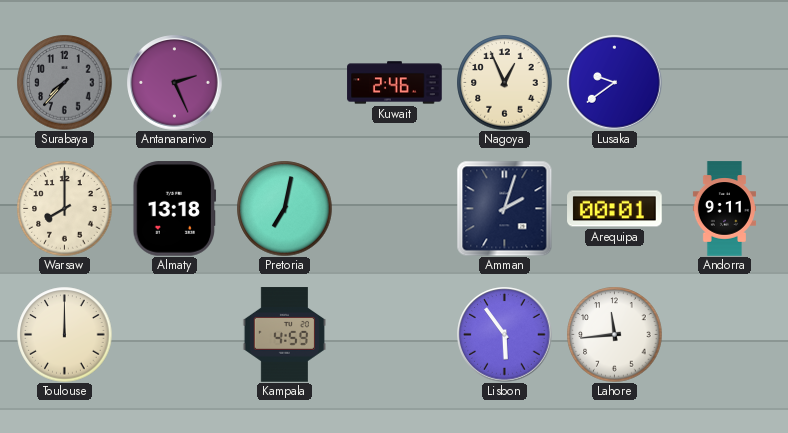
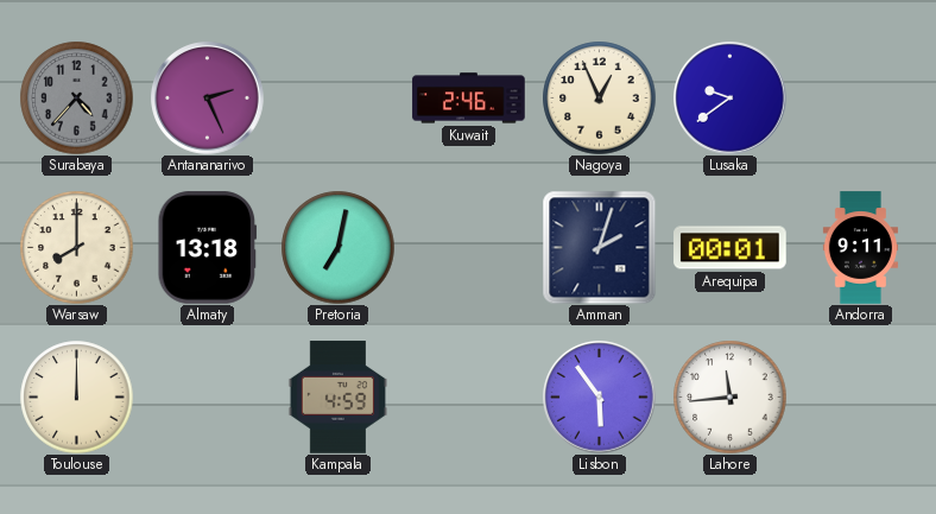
Surabaya: 7:37 -> 4:37 (76, 97)
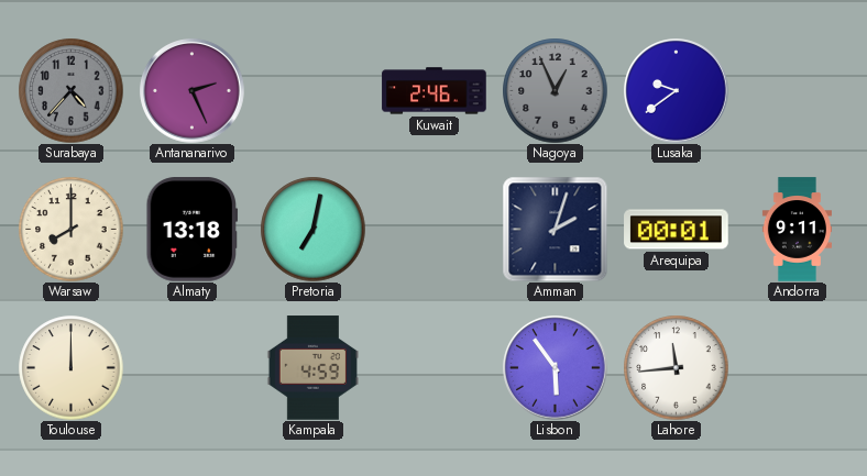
Nagoya dial: cream -> grey (555, 90)
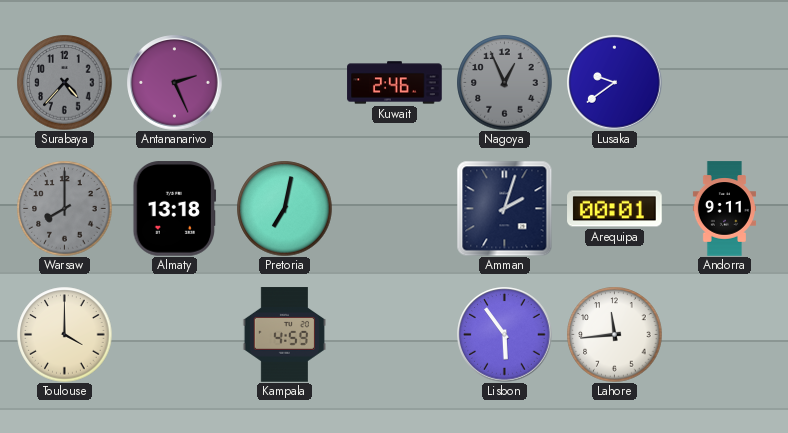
Warsaw dial: cream -> grey (64, 208)
Toulouse: 12:00 -> 4:00 (64, 334)
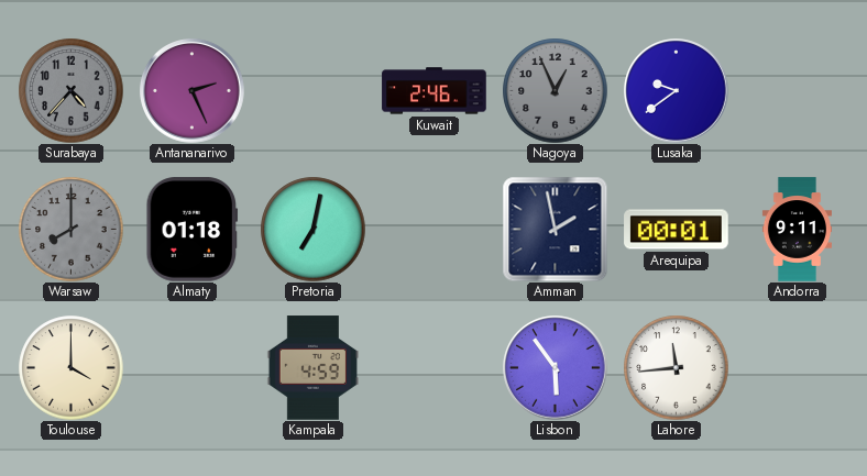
Almaty: 13:18 -> 01:18 (193, 230)
Amman: 2:03 -> 1:58 (555, 229)
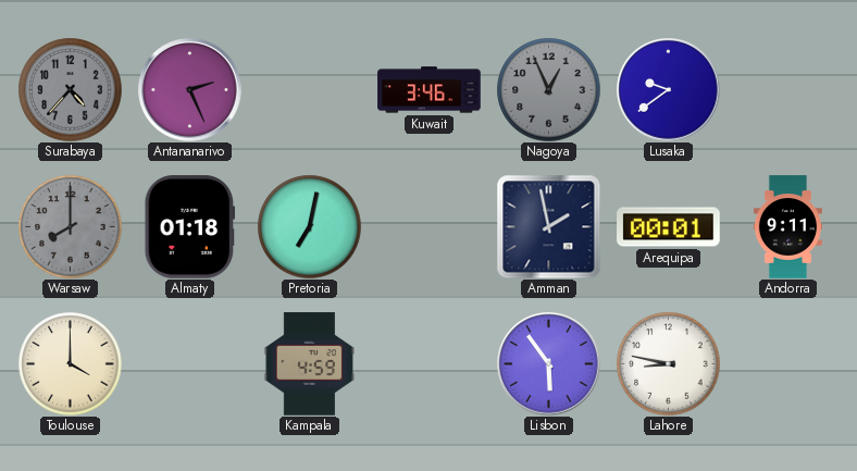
Kuwait: 2:46 -> 3:46 (430, 90)
Lahore: 11:44 -> 8:47 (668, 363)
